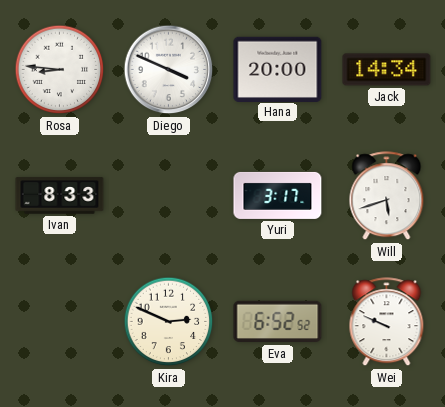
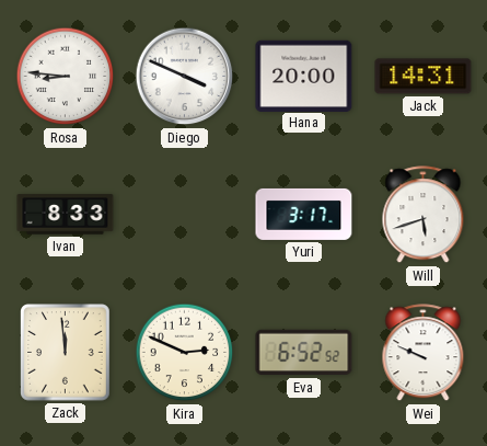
Jack: 14:34 -> 14:31 (424, 77)
Zack: none -> 11:59 (66, 353)
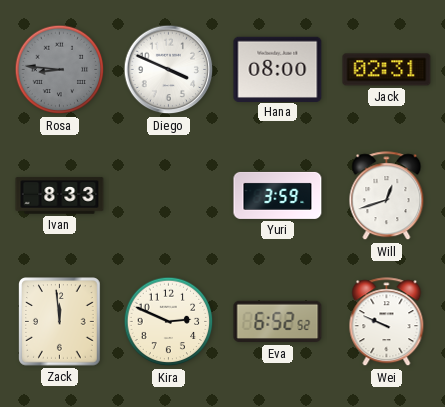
Rosa dial: white -> grey (60, 70)
Hana: 20:00 -> 08:00 (278, 69)
Jack: 14:31 -> 02:31 (387, 70)
Yuri: 3:17 -> 3:59 (278, 195)
Will: 5:42 -> 12:42 (387, 196)
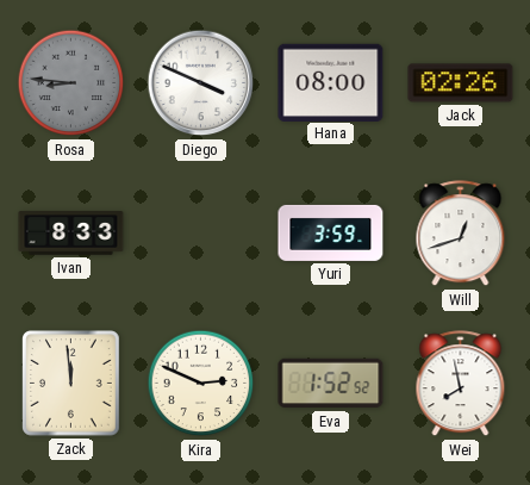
Jack: 02:31 -> 02:26 (461, 83)
Eva: 6:52 -> 1:52 (331, 384)
Wei: 9:49 -> 7:58 (461, 384)
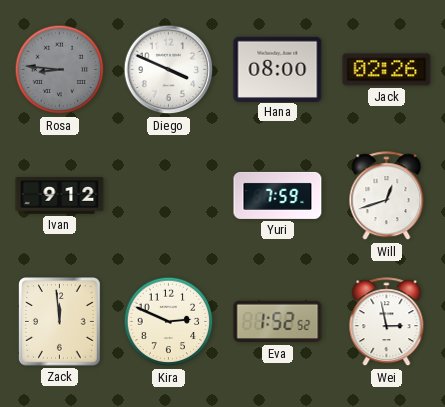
Ivan: 8:33 -> 9:12 (60, 196)
Yuri: 3:59 -> 7:59 (278, 195)
Wei: 7:58 -> 2:58 (387, 322)
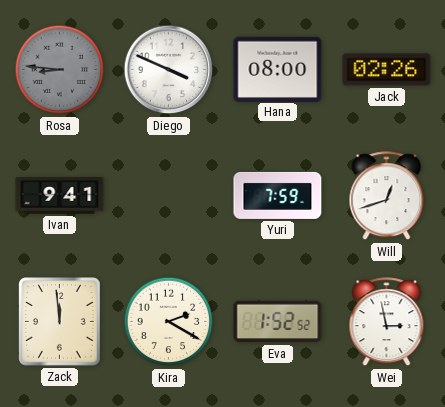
Ivan: 9:12 -> 9:41 (60, 196)
Kira: 2:49 -> 2:20 (169, 322)
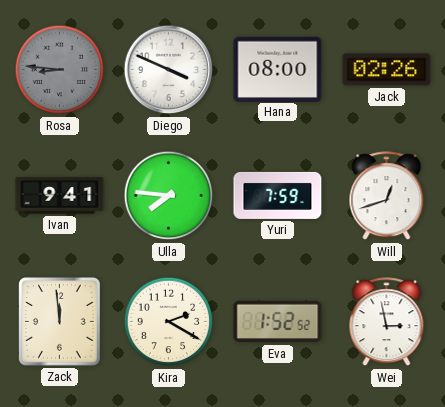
Ulla: none -> 7:46 (169, 196)
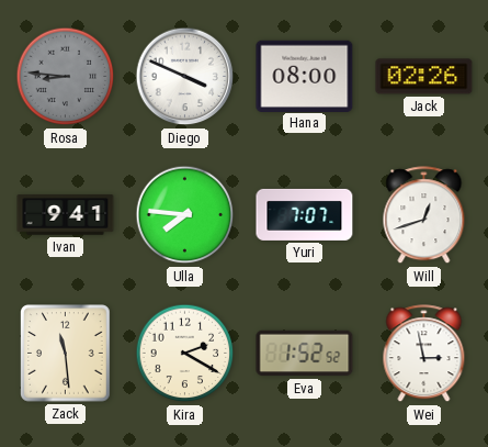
Yuri: 7:59 -> 7:07 (305, 214)
Zack: 11:59 -> 11:29 (66, 354)
